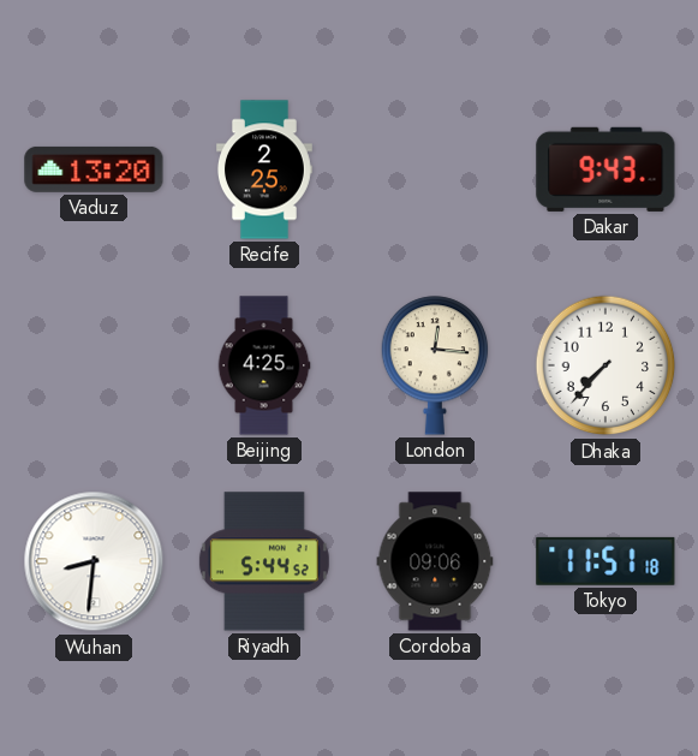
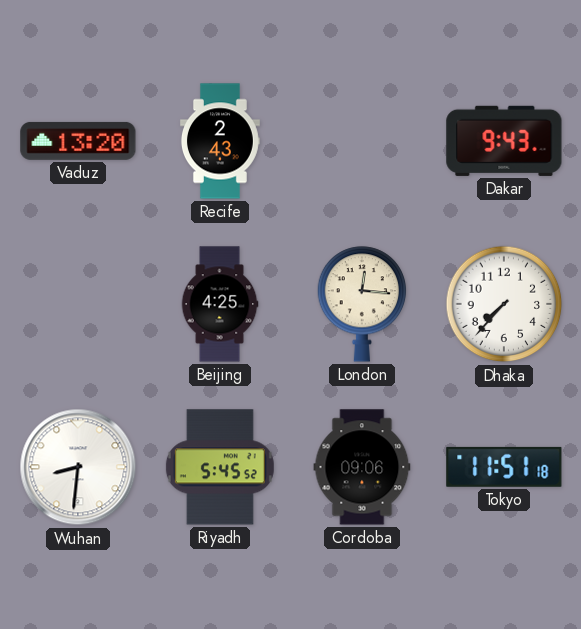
Recife: 2:25 -> 2:43 (220, 141)
Riyadh: 5:44 -> 5:45 (220, 467)
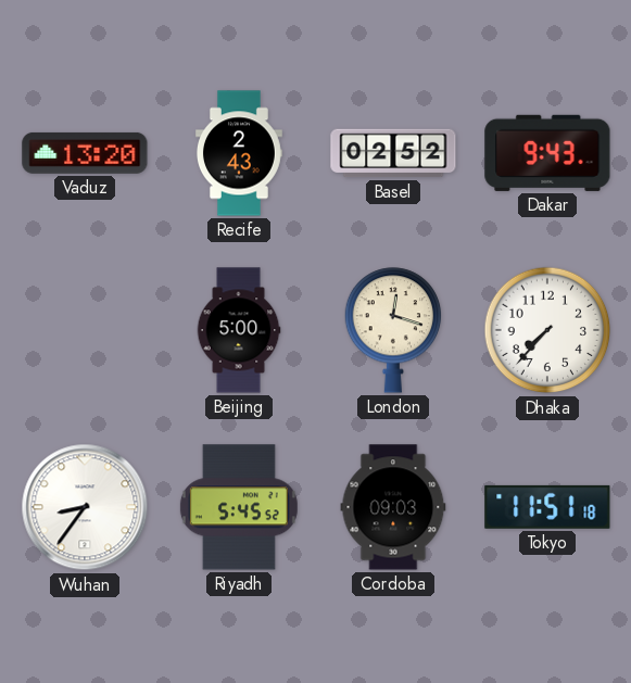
Basel: none -> 02:52 (393, 153)
Beijing: 4:25 -> 5:00 (239, 330)
London: 12:16 -> 12:18 (393, 330)
Wuhan: 8:31 -> 8:36 (85, 507)
Cordoba: 09:06 -> 09:03 (393, 507)
